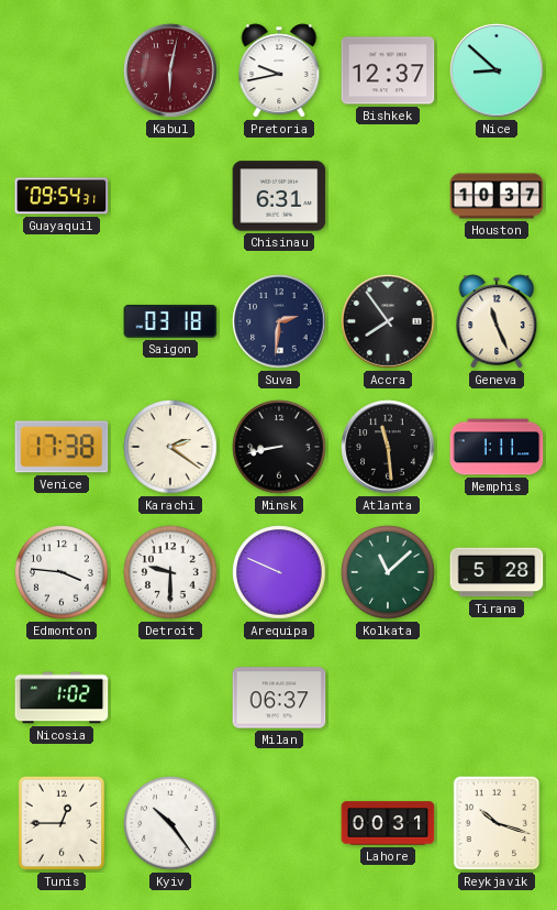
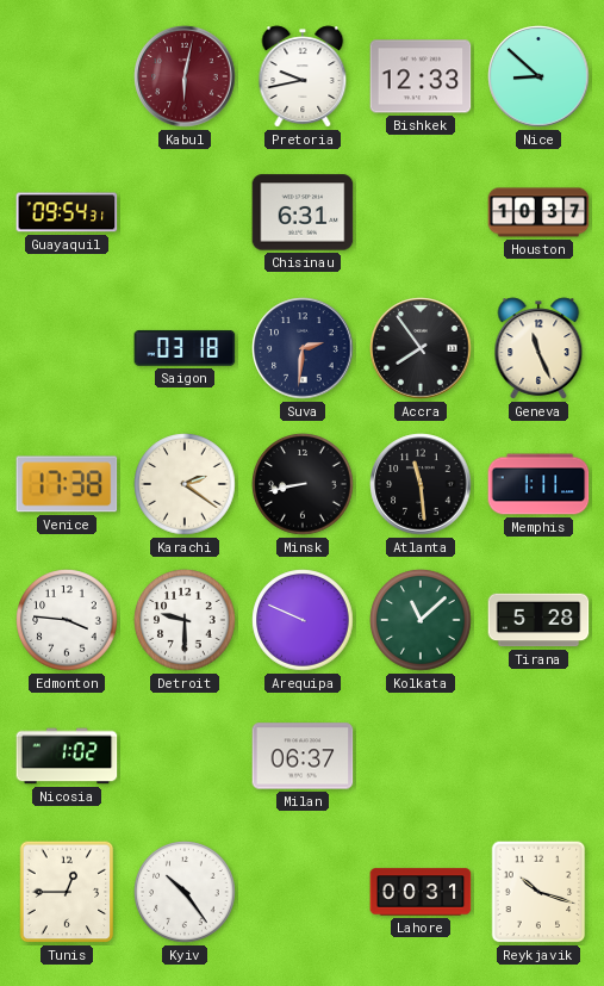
Bishkek: 12:37 -> 12:33 (421, 76)
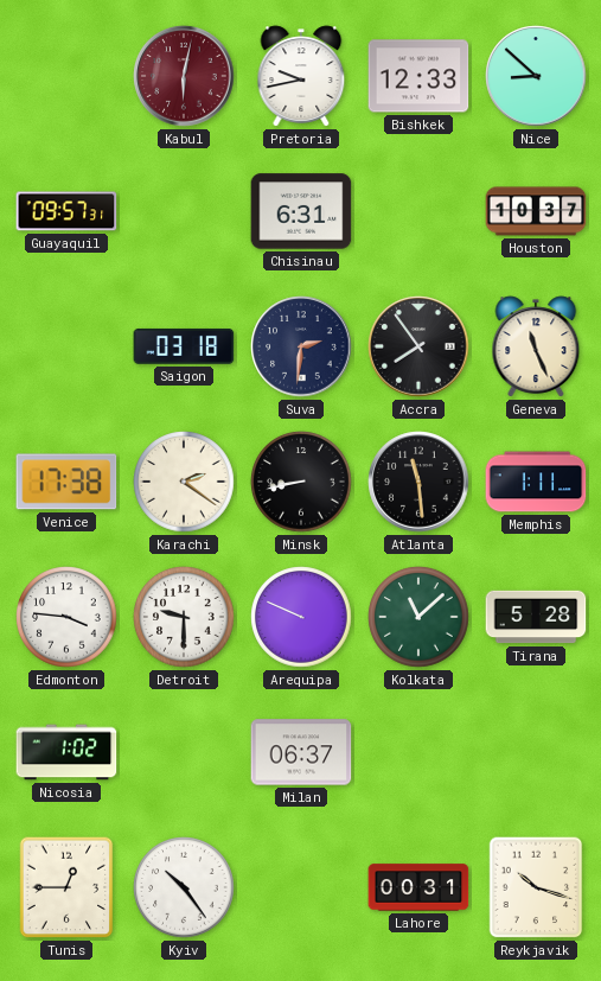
Guayaquil: 09:54 -> 09:57 (66, 211)
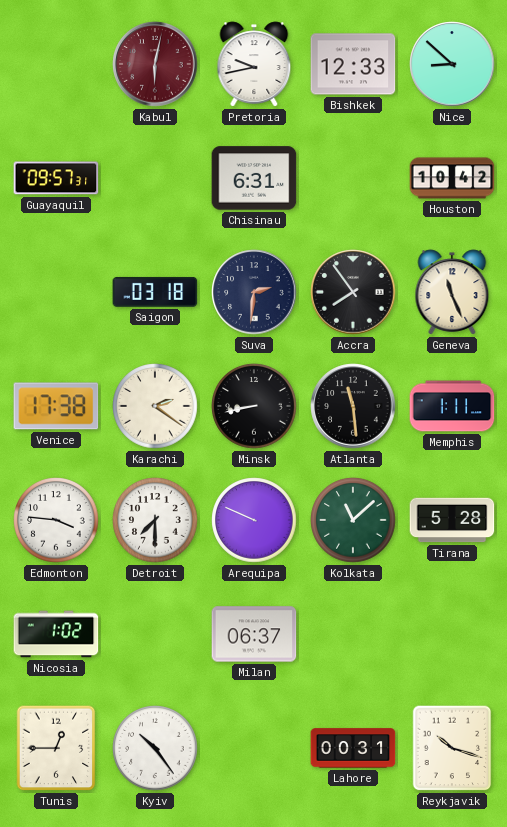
Houston: 10:37 -> 10:42 (452, 178)
Detroit: 9:30 -> 7:30 (155, 520)
